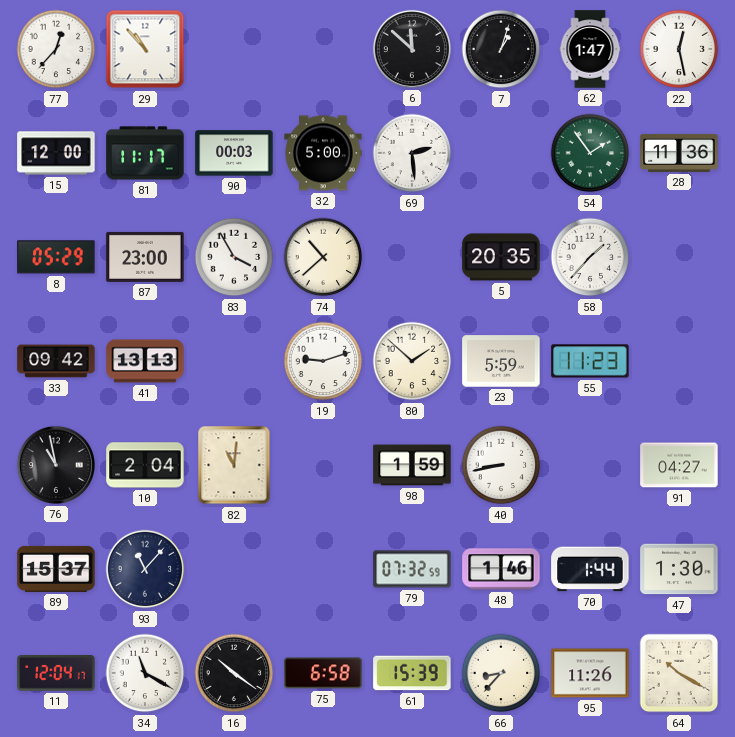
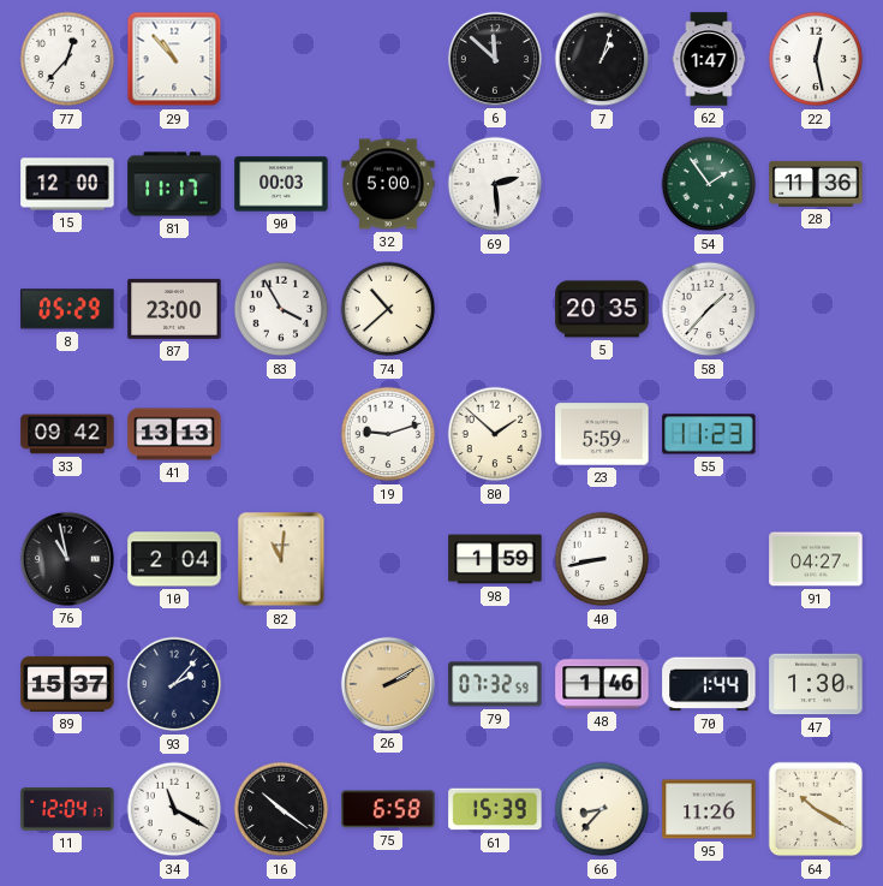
93: 11:07 -> 2:07 (174, 684)
26: none -> 2:10 (388, 684)
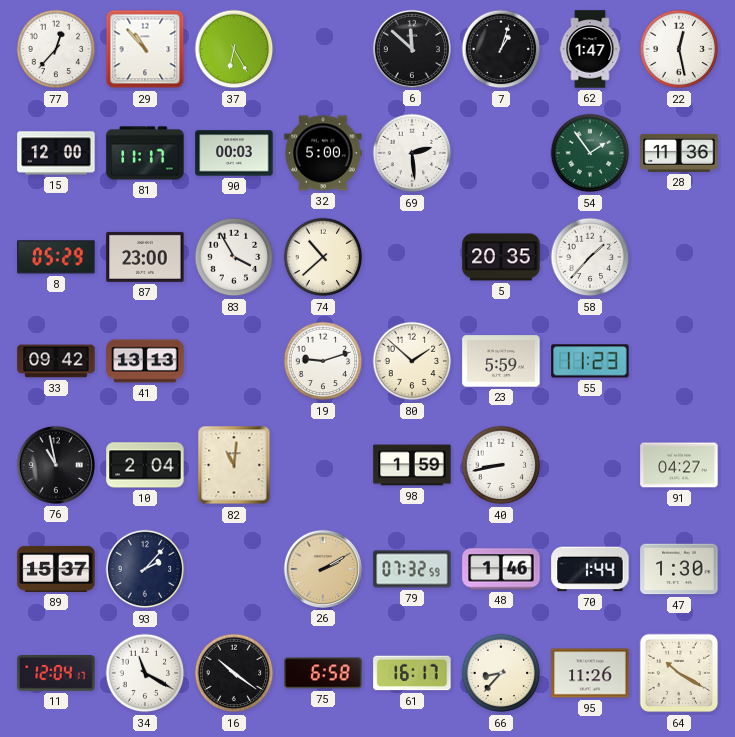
37: none -> 6:25 (234, 49)
61: 15:39 -> 16:17 (412, 673)
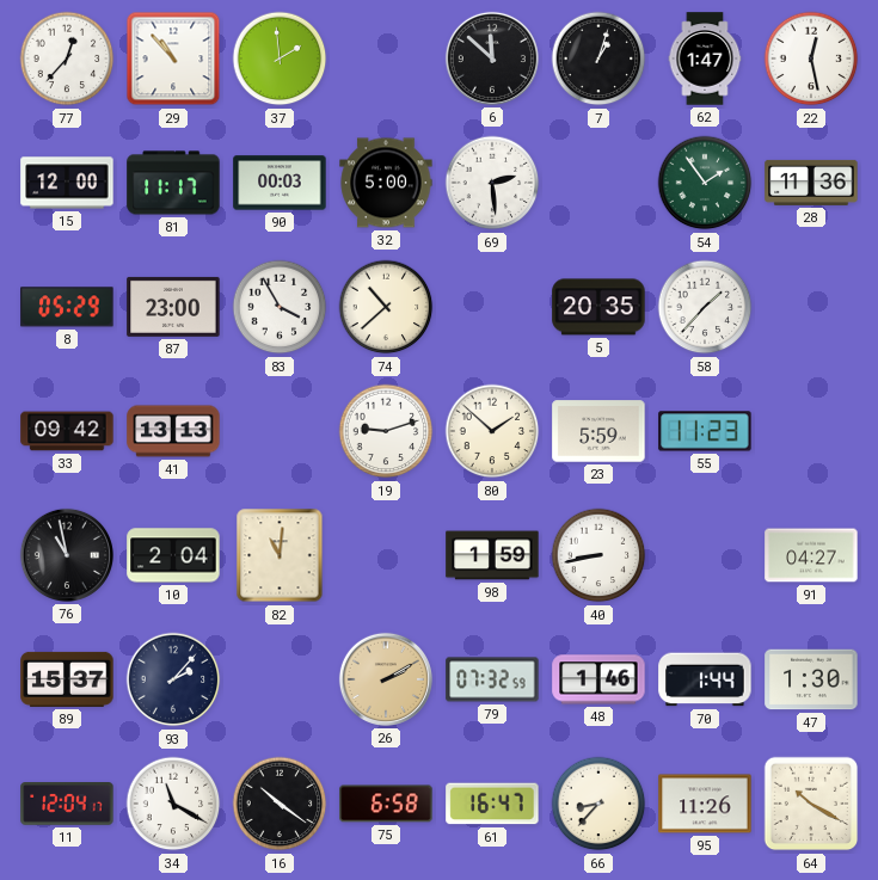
37: 6:25 -> 1:59 (280, 59)
61: 16:17 -> 16:47 (492, 804)
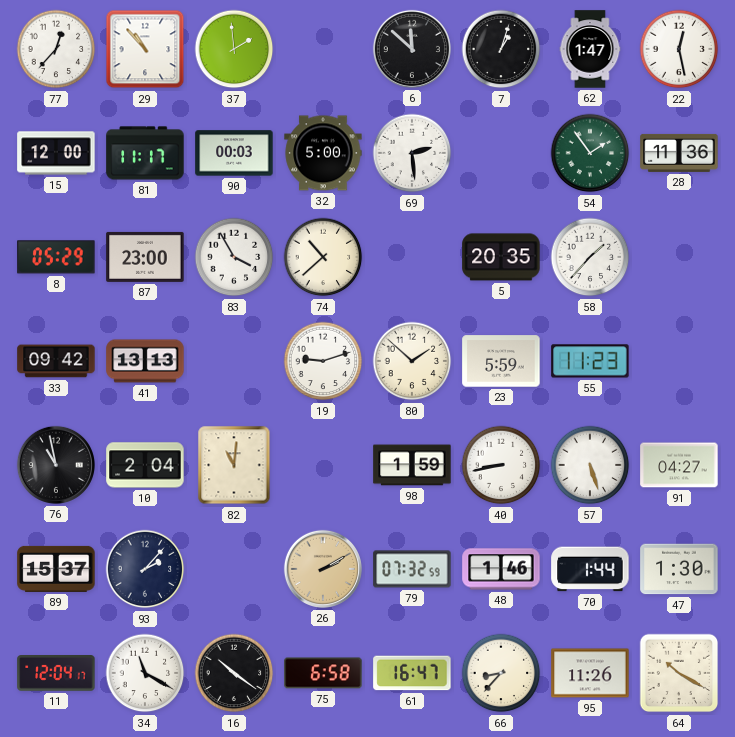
57: none -> 5:27 (590, 465)
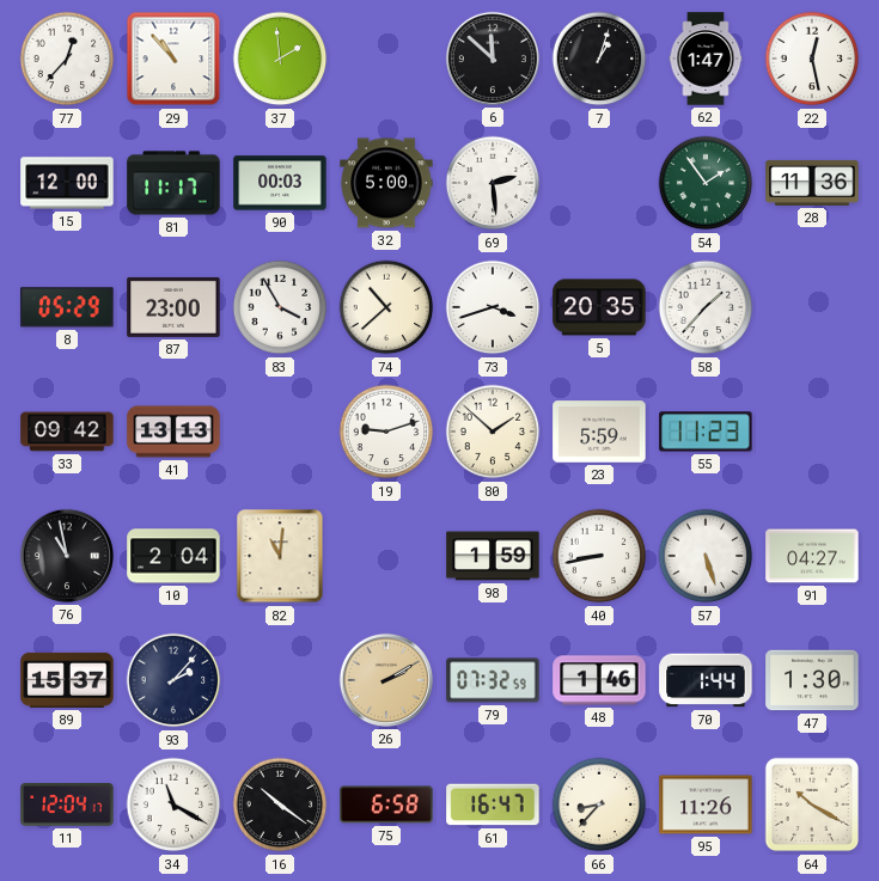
73: none -> 3:42 (493, 307)
